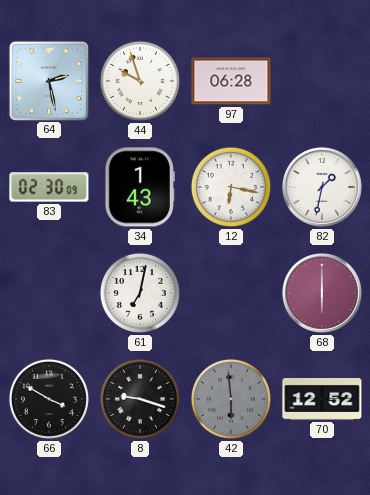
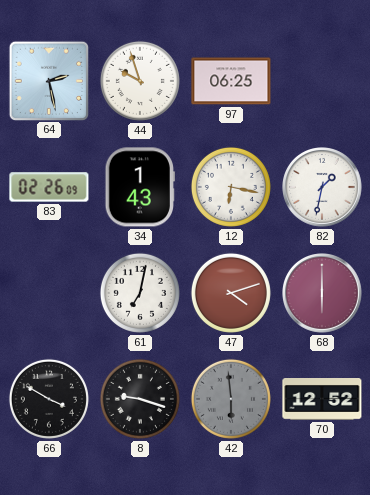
97: 06:28 -> 06:25 (231, 81)
83: 02:30 -> 02:26 (49, 187)
47: none -> 4:12 (231, 293)
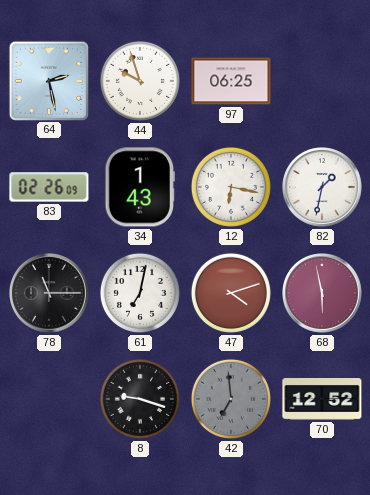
78: none -> 11:15 (50, 294)
68: 6:00 -> 5:58 (323, 294)
66: 3:50 -> none (49, 399)
42: 5:59 -> 6:59 (231, 399)
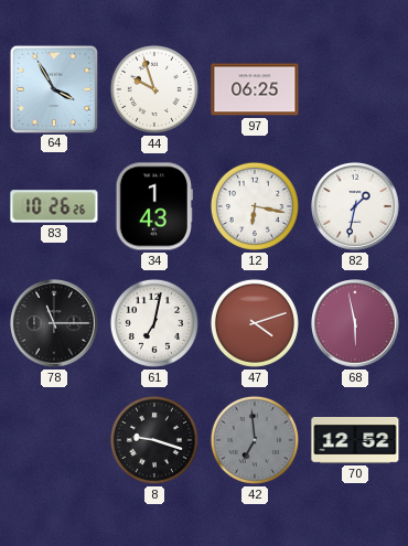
64: 2:28 -> 3:55 (53, 88)
83: 02:26 -> 10:26 (54, 206)
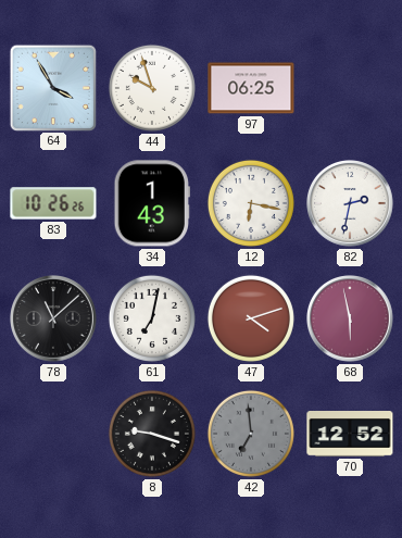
82: 1:32 -> 2:32 (351, 204)
78: 11:15 -> 11:08 (54, 320)
